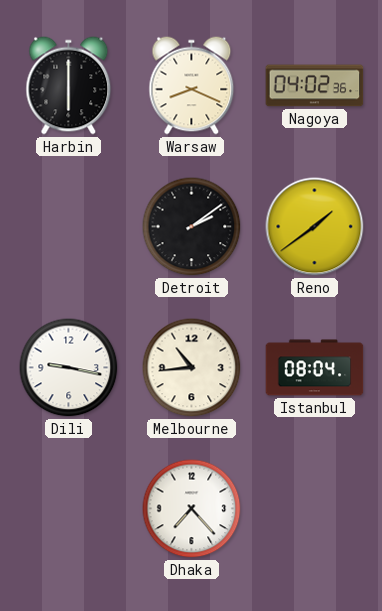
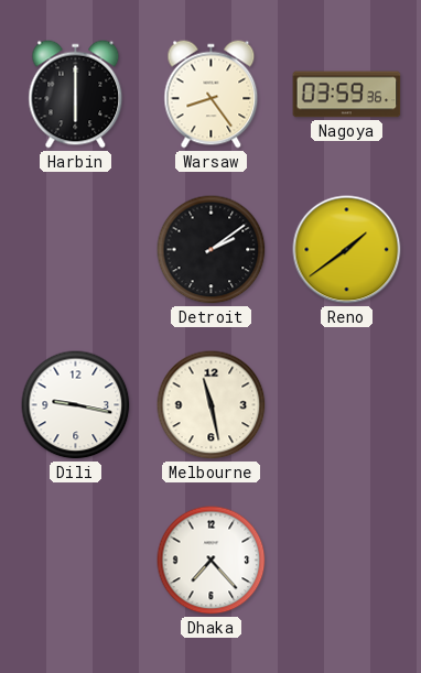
Warsaw: 8:19 -> 8:24 (212, 95)
Nagoya: 04:02 -> 03:59 (347, 95)
Melbourne: 10:44 -> 11:28 (212, 405)
Istanbul: 08:04 -> none (315, 368)
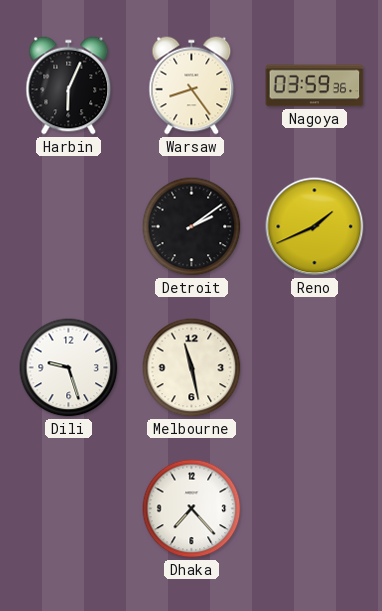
Harbin: 6:00 -> 6:04 (69, 86)
Reno: 1:39 -> 1:41 (315, 227)
Dili: 9:17 -> 9:27 (69, 368)
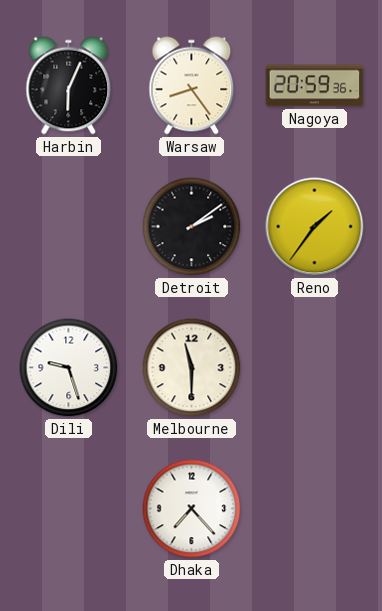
Nagoya: 03:59 -> 20:59 (315, 86)
Reno: 1:41 -> 1:36 (315, 227)
Melbourne: 11:28 -> 11:30 (192, 368)
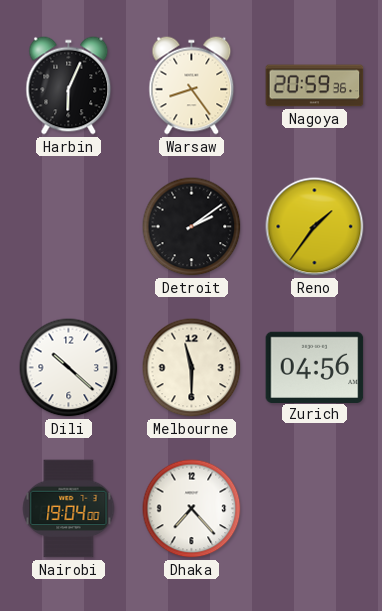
Dili: 9:27 -> 10:22 (69, 368)
Zurich: none -> 04:56 (315, 367)
Nairobi: none -> 19:04 (69, 509)
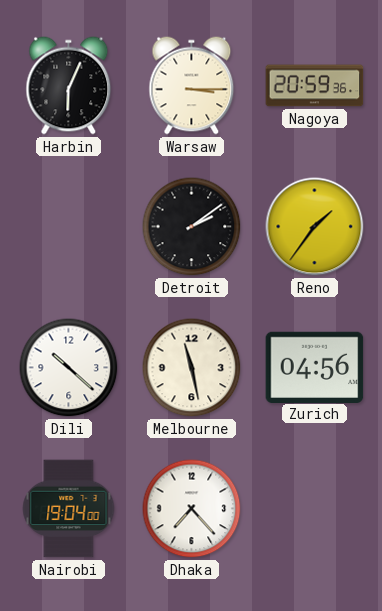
Warsaw: 8:24 -> 3:15 (192, 86)
Melbourne: 11:30 -> 11:28 (192, 368)
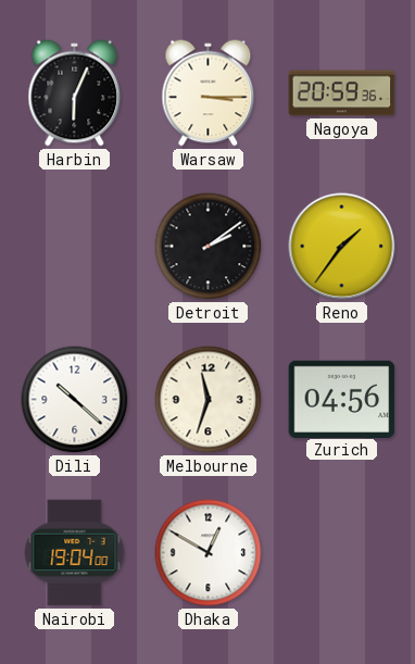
Melbourne: 11:28 -> 11:33 (209, 400)
Dhaka: 7:23 -> 12:50 (209, 553)
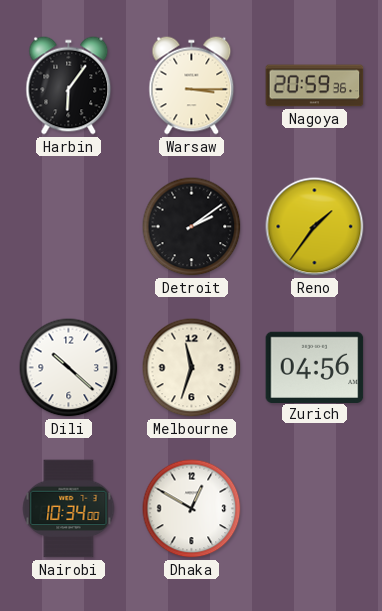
Harbin: 6:04 -> 6:06 (69, 86)
Nairobi: 19:04 -> 10:34 (69, 509)
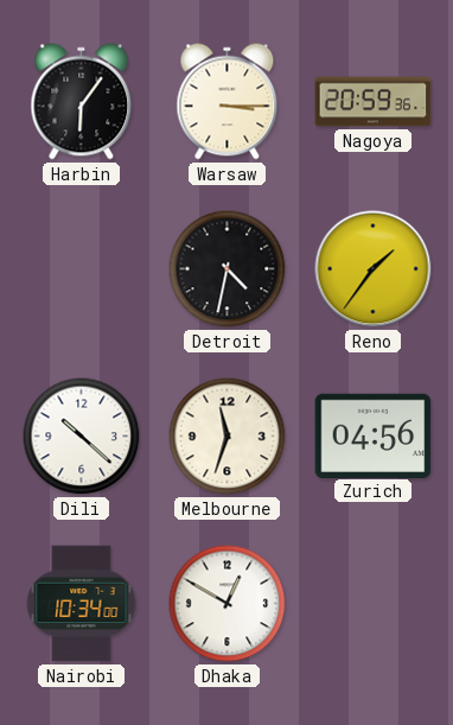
Detroit: 2:09 -> 4:32 (228, 269)
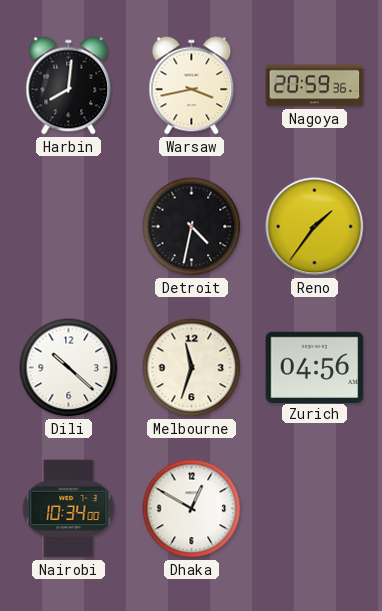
Harbin: 6:06 -> 8:01 (69, 86)
Warsaw: 3:15 -> 3:43 (192, 86)
